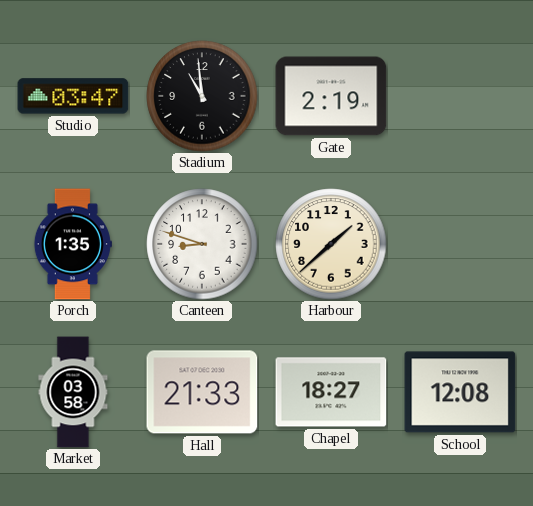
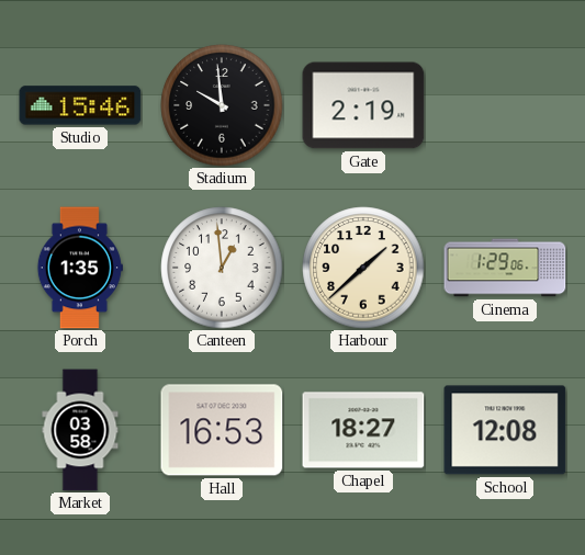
Studio: 03:47 -> 15:46 (80, 105)
Stadium: 10:59 -> 9:59 (222, 105)
Canteen: 8:48 -> 12:59 (222, 268)
Cinema: none -> 1:29 (505, 268)
Hall: 21:33 -> 16:53 (222, 430)
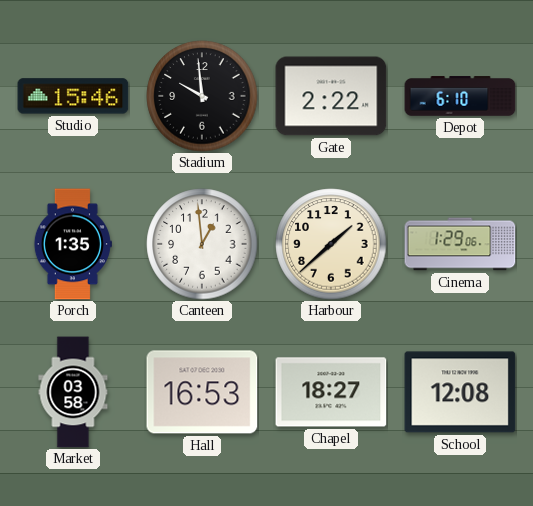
Gate: 2:19 -> 2:22 (331, 96)
Depot: none -> 6:10 (460, 96)
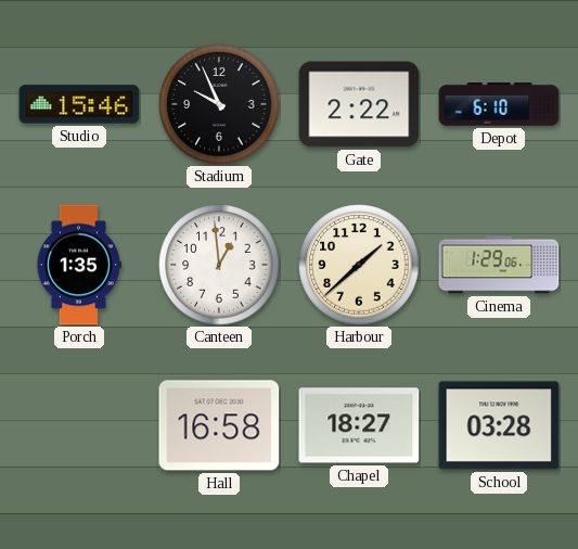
Stadium: 9:59 -> 9:56 (219, 104)
Market: 03:58 -> none (73, 392)
Hall: 16:53 -> 16:58 (219, 425)
School: 12:08 -> 03:28 (499, 425)
